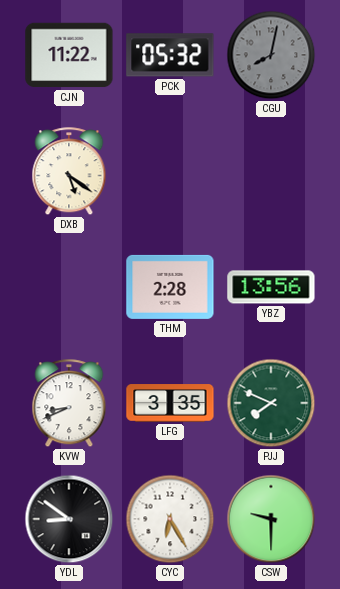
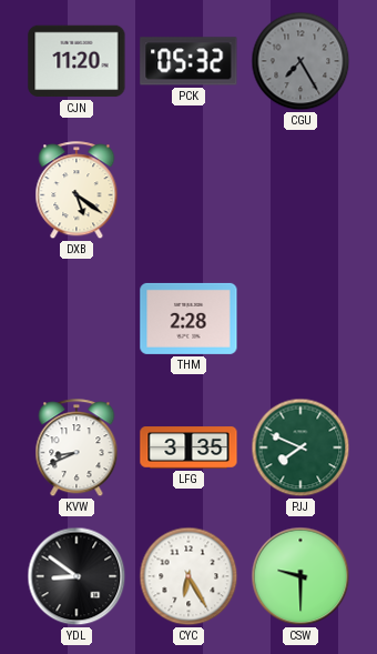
CJN: 11:22 -> 11:20 (77, 61)
CGU: 8:02 -> 7:25 (300, 61)
YBZ: 13:56 -> none (271, 287)
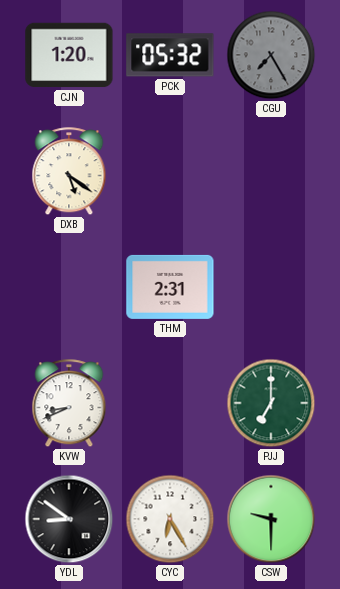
CJN: 11:20 -> 1:20 (69, 55)
THM: 2:28 -> 2:31 (170, 287)
LFG: 3:35 -> none (188, 447)
PJJ: 7:49 -> 7:00 (271, 403)
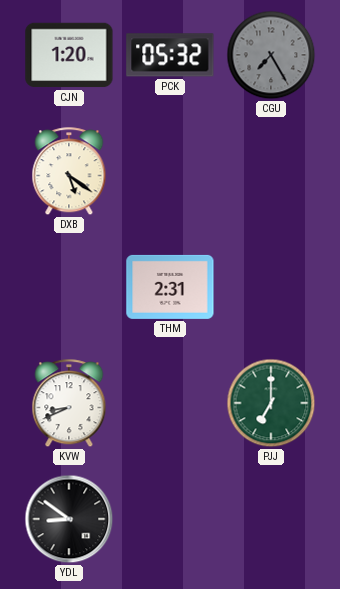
CYC: 6:25 -> none (170, 519)
CSW: 9:30 -> none (271, 519)
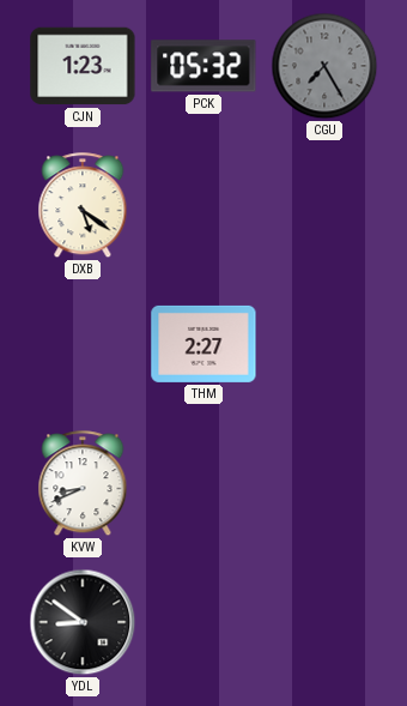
CJN: 1:20 -> 1:23 (83, 66)
THM: 2:31 -> 2:27 (203, 344)
PJJ: 7:00 -> none (271, 403)
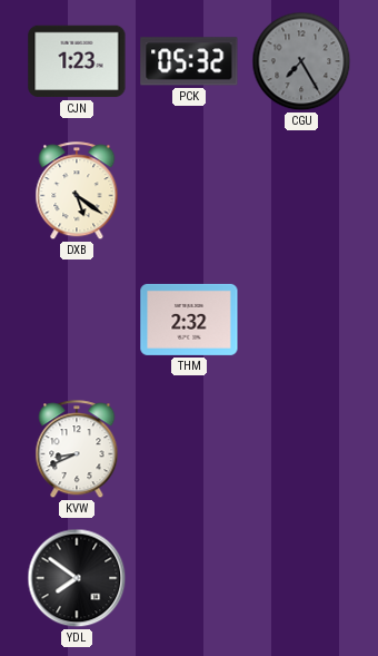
THM: 2:27 -> 2:32 (189, 320)
YDL: 8:51 -> 7:51 (77, 578)
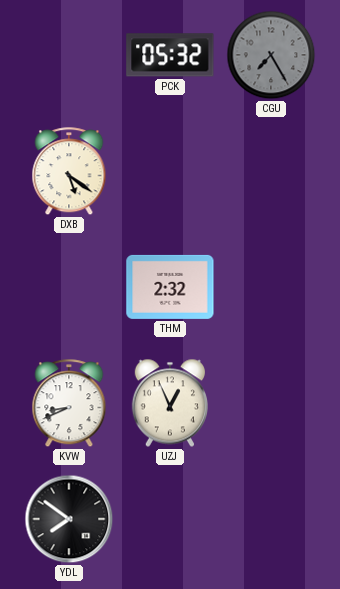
CJN: 1:23 -> none (77, 61)
UZJ: none -> 12:56 (169, 403)
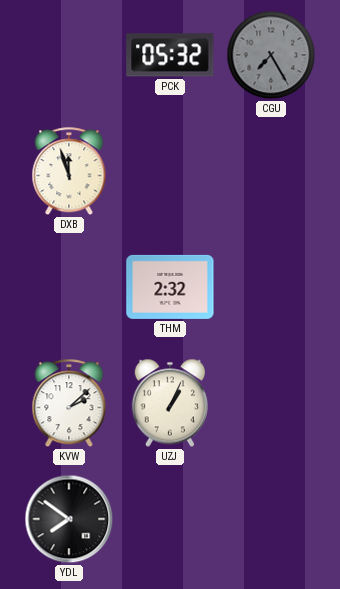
DXB: 5:21 -> 11:57 (69, 172)
KVW: 8:41 -> 2:08 (69, 404)
UZJ: 12:56 -> 1:04 (169, 403)
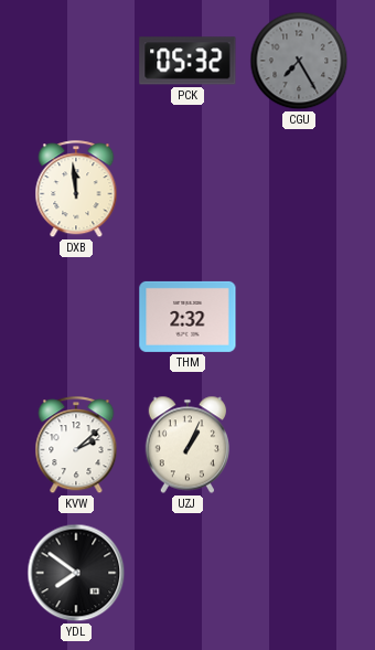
DXB: 11:57 -> 11:59 (76, 190)
